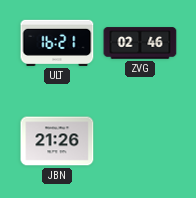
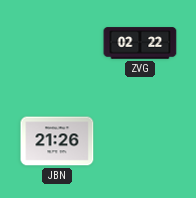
ULT: 16:21 -> none (57, 43)
ZVG: 02:46 -> 02:22 (140, 43)
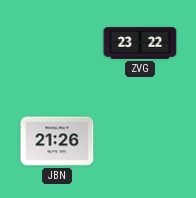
ZVG: 02:22 -> 23:22 (140, 43)
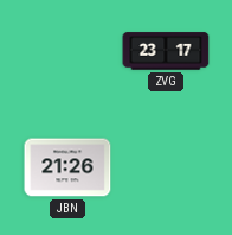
ZVG: 23:22 -> 23:17 (166, 51)
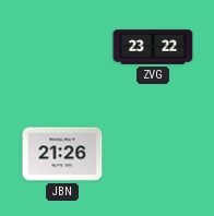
ZVG: 23:17 -> 23:22 (153, 47)
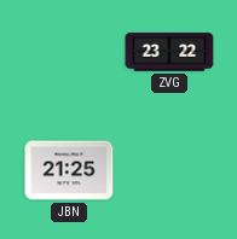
JBN: 21:26 -> 21:25 (69, 170)
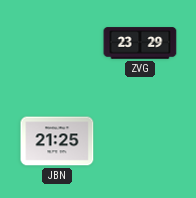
ZVG: 23:22 -> 23:29 (140, 43)
